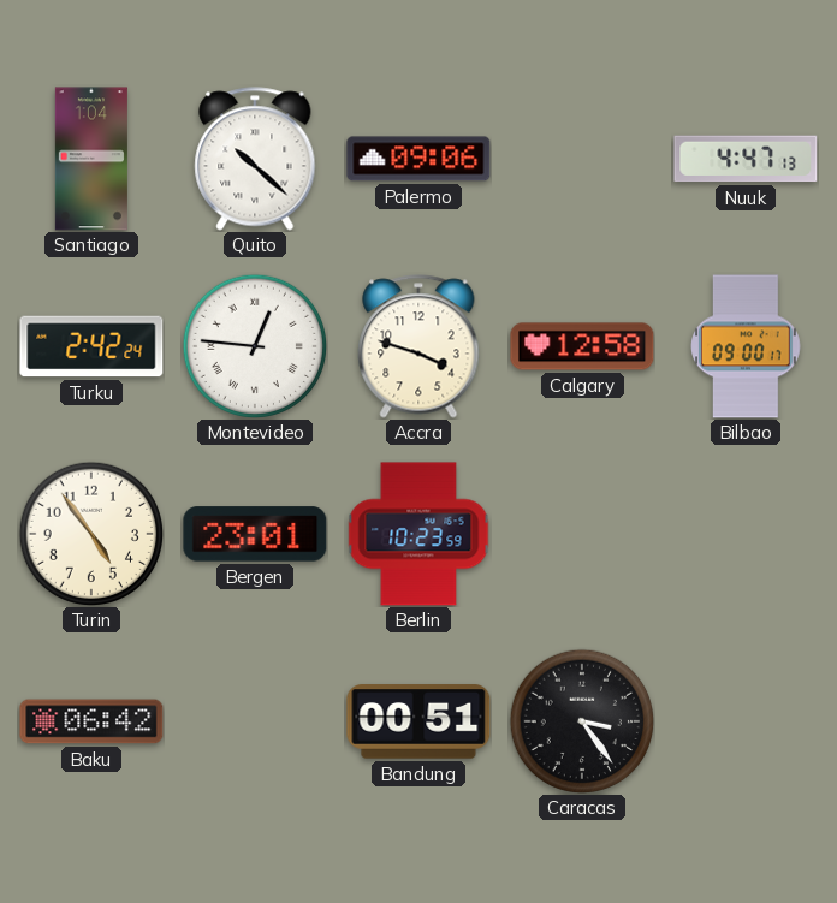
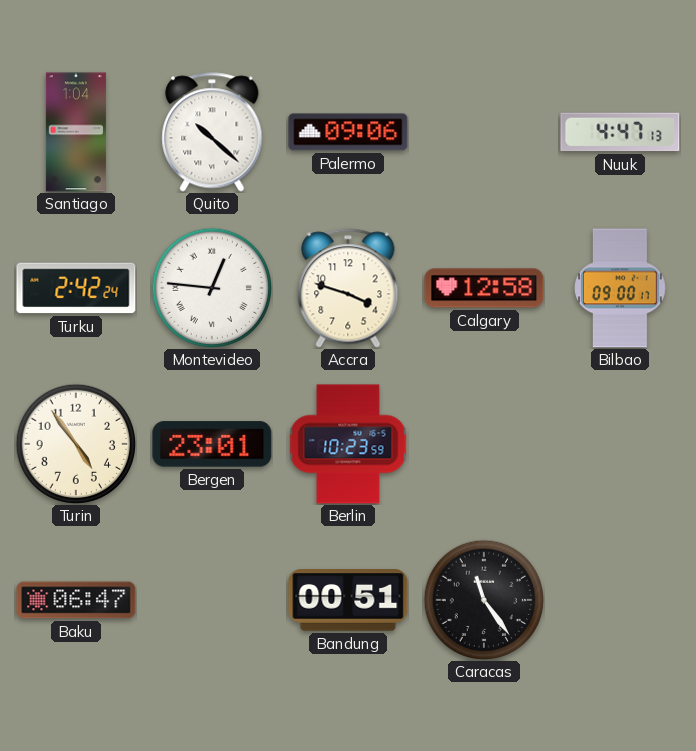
Baku: 06:42 -> 06:47 (76, 600)
Caracas: 3:24 -> 11:24 (483, 599)
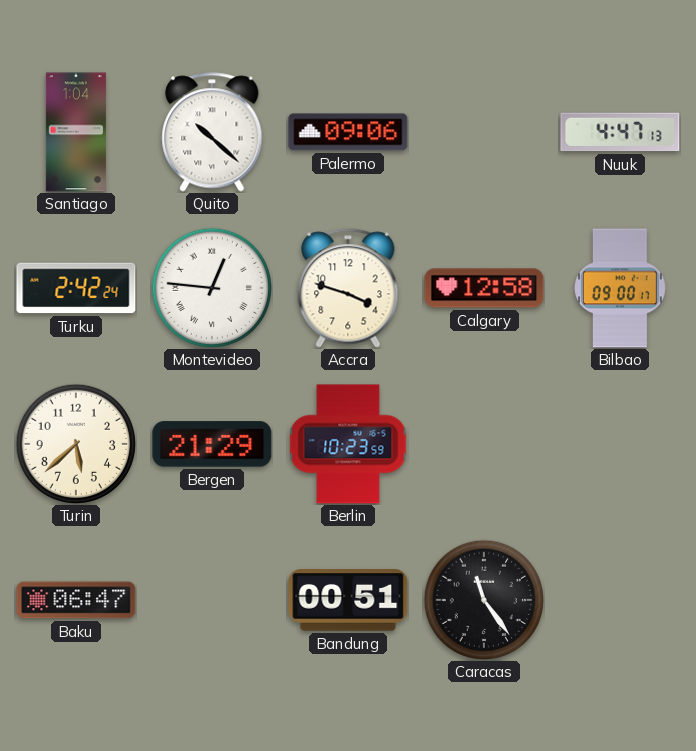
Turin: 4:54 -> 5:38 (75, 443)
Bergen: 23:01 -> 21:29 (212, 444)
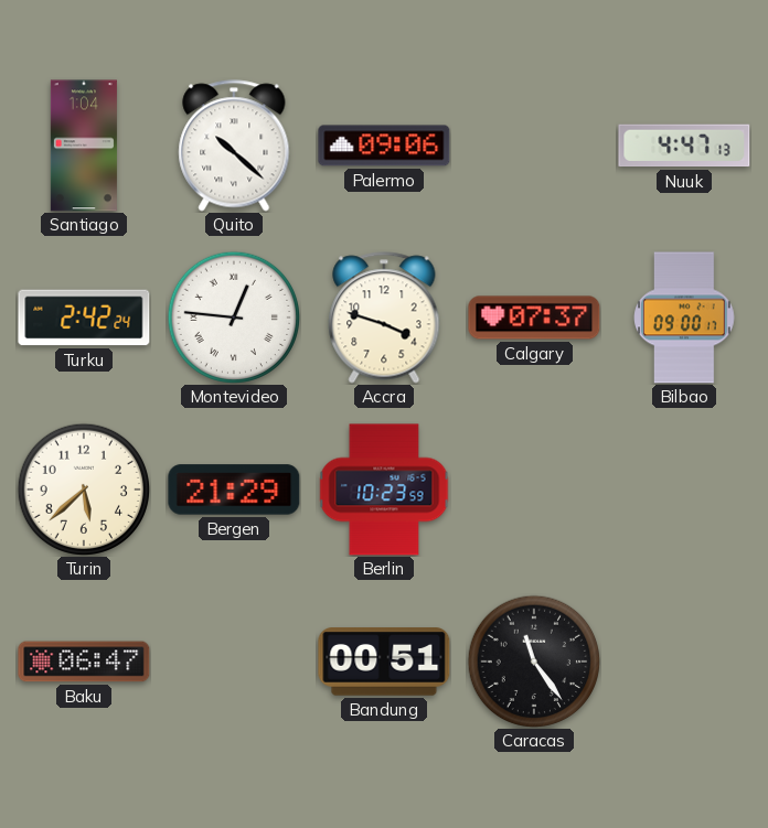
Calgary: 12:58 -> 07:37 (534, 318)
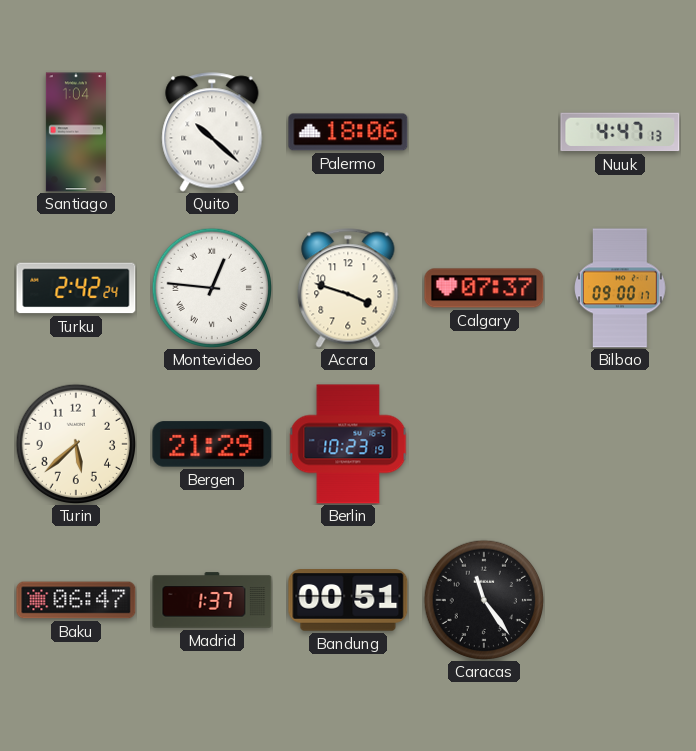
Palermo: 09:06 -> 18:06 (348, 132)
Berlin: 10:23:59 -> 10:23:19 (348, 444)
Madrid: none -> 1:37 (212, 600)
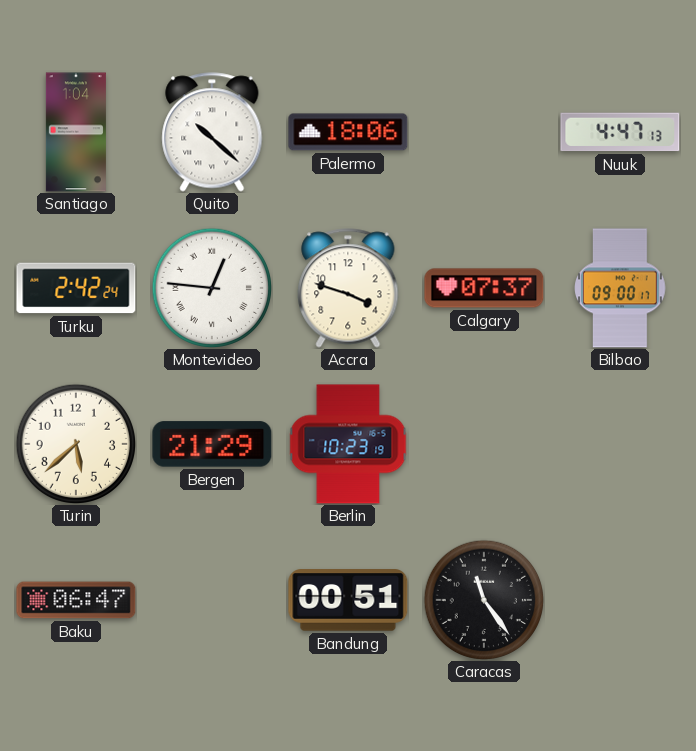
Madrid: 1:37 -> none (212, 600)
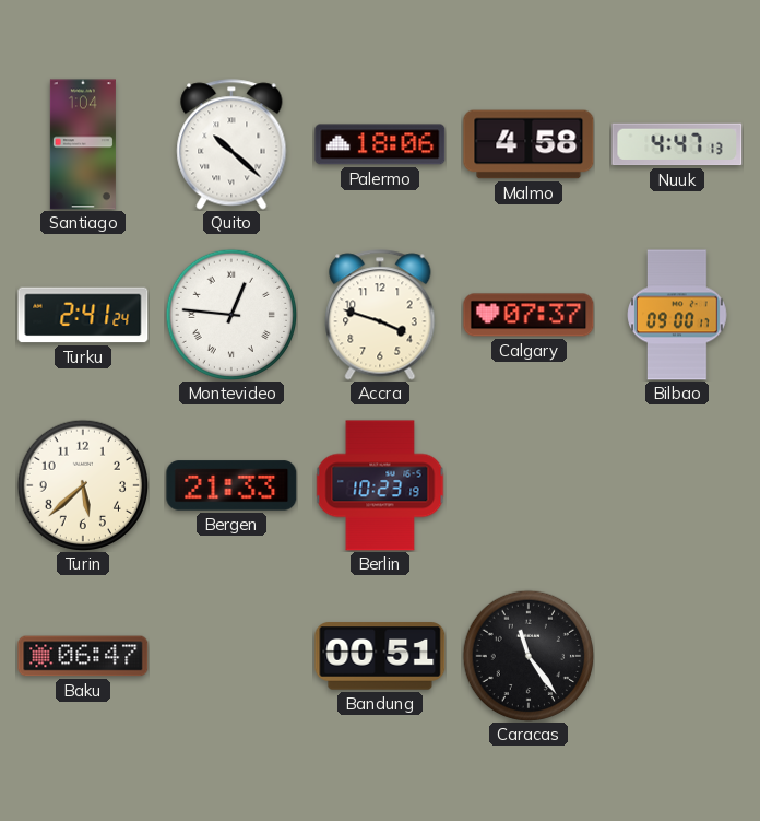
Malmo: none -> 4:58 (529, 144)
Turku: 2:42 -> 2:41 (83, 315)
Bergen: 21:29 -> 21:33 (231, 485)
